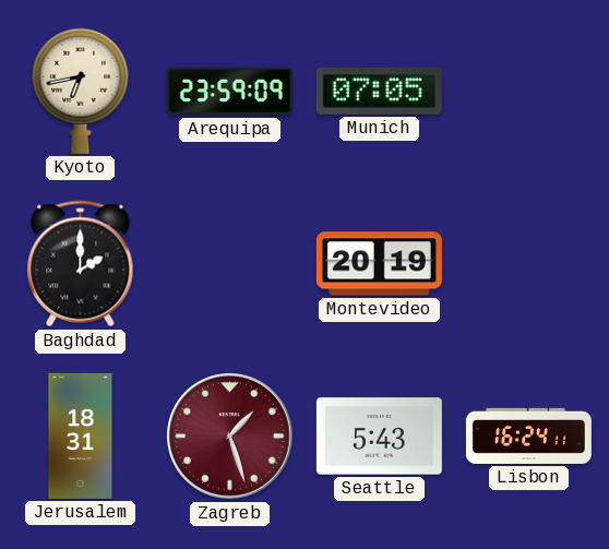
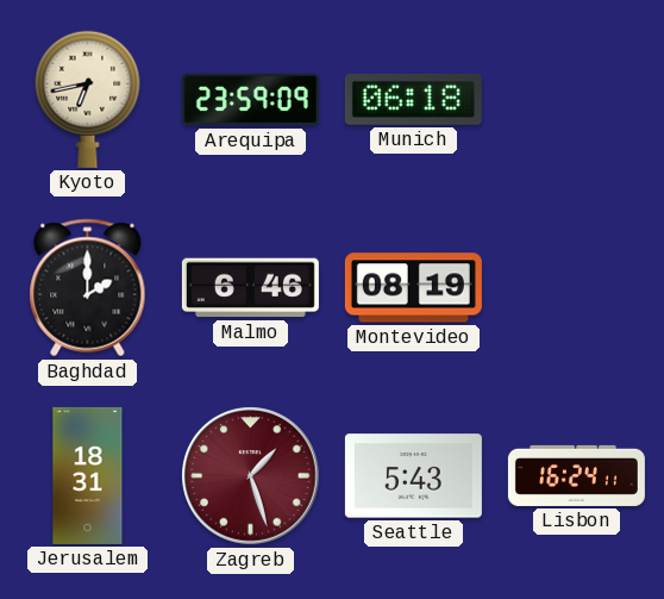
Munich: 07:05 -> 06:18 (413, 99)
Malmo: none -> 6:46 (250, 288)
Montevideo: 20:19 -> 08:19 (413, 288)
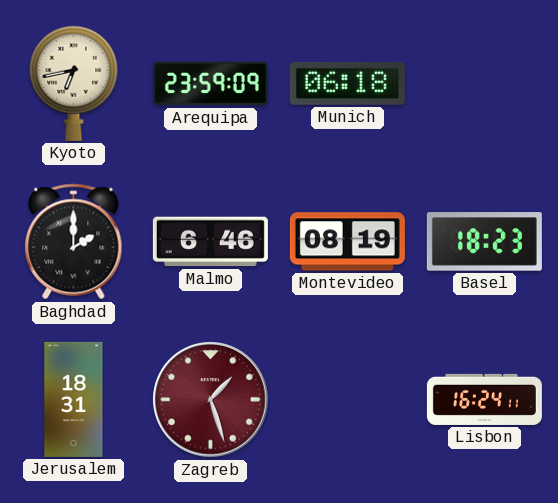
Basel: none -> 18:23 (484, 242)
Seattle: 5:43 -> none (413, 476)
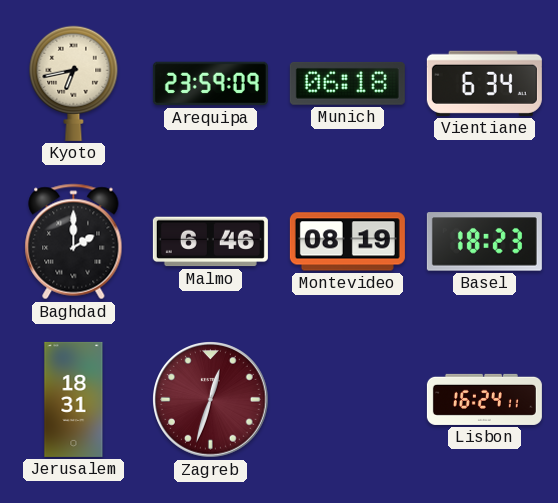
Vientiane: none -> 6:34 (484, 83)
Zagreb: 1:27 -> 12:33 (211, 400)
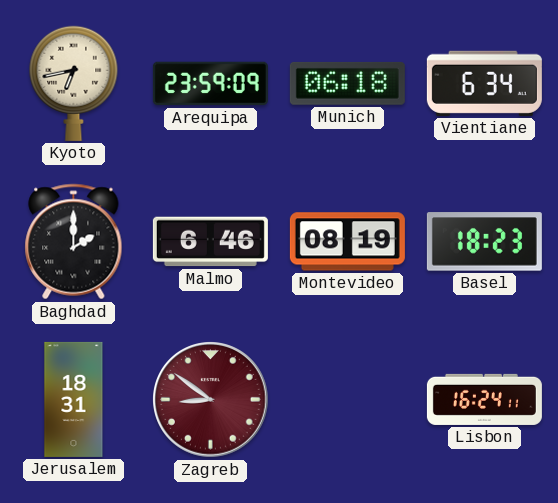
Zagreb: 12:33 -> 8:51 (211, 400)
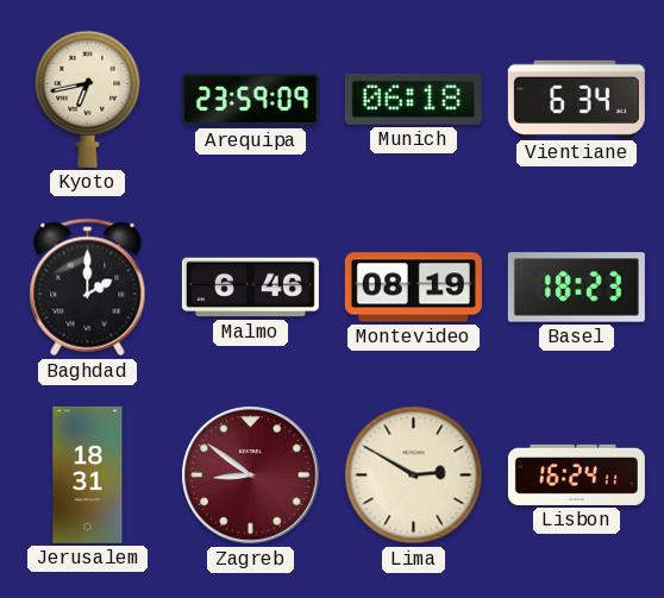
Lima: none -> 2:50 (414, 476)
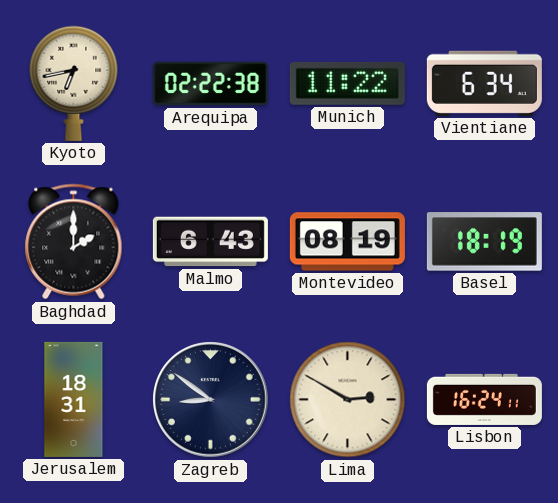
Arequipa: 23:59 -> 02:22 (210, 84)
Munich: 06:18 -> 11:22 (347, 83)
Malmo: 6:46 -> 6:43 (210, 242)
Basel: 18:23 -> 18:19 (484, 242)
Zagreb dial: burgundy -> navy (211, 400)
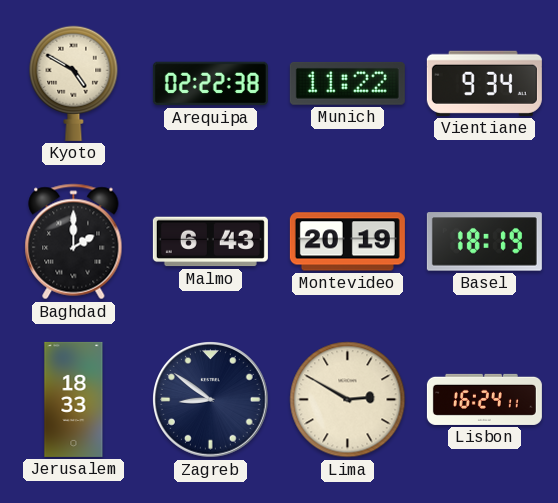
Kyoto: 6:43 -> 4:50 (74, 83)
Vientiane: 6:34 -> 9:34 (484, 83)
Montevideo: 08:19 -> 20:19 (347, 242)
Jerusalem: 18:31 -> 18:33 (74, 399)
